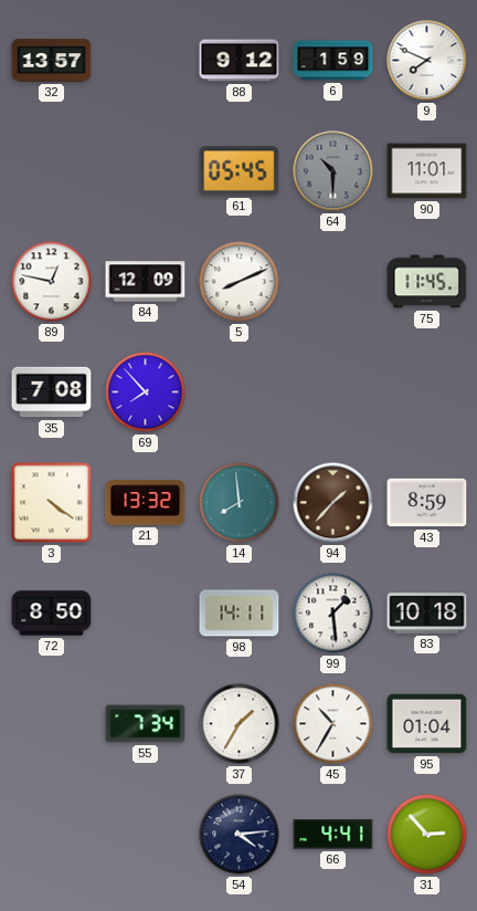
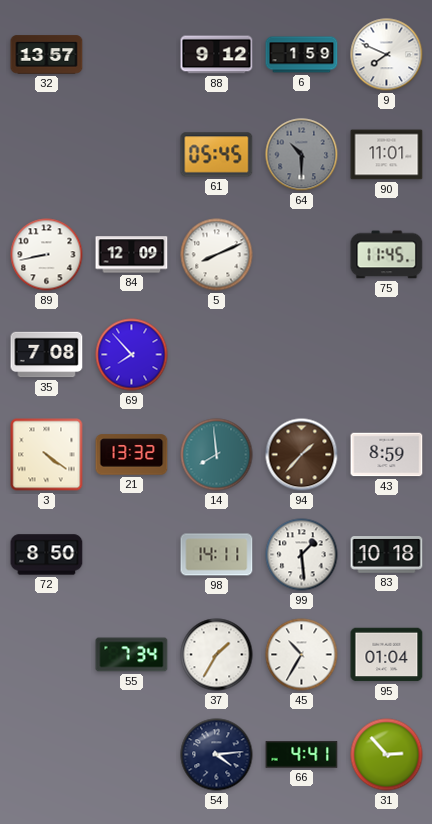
89: 12:47 -> 8:43 (47, 255)
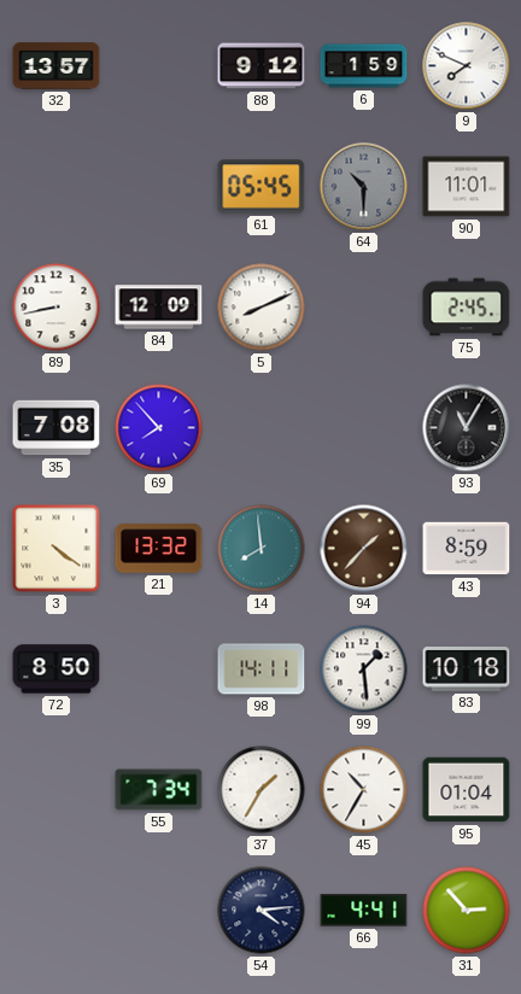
75: 11:45 -> 2:45 (467, 308)
93: none -> 11:05 (467, 428)
